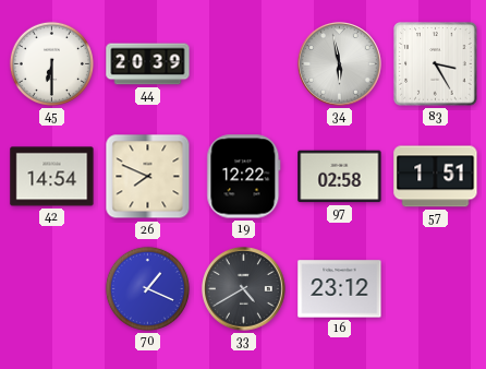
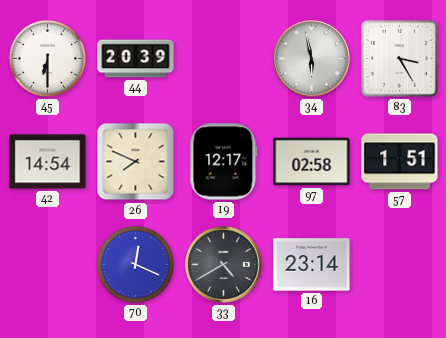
19: 12:22 -> 12:17 (224, 162)
70: 1:19 -> 12:19 (135, 264)
16: 23:12 -> 23:14 (312, 265)
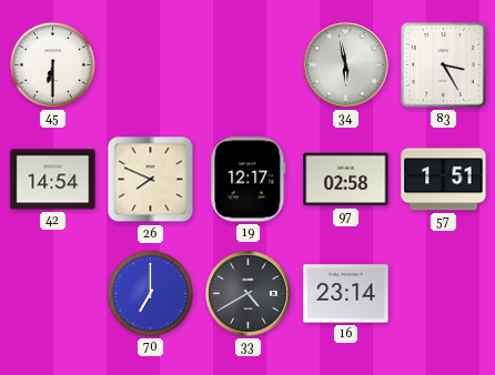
44: 20:39 -> none (136, 59)
70: 12:19 -> 7:00 (150, 293)
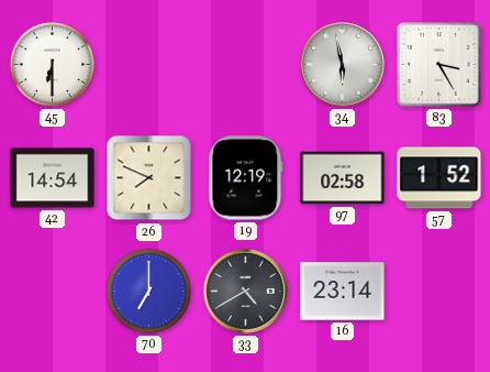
19: 12:17 -> 12:19 (246, 178)
57: 1:51 -> 1:52 (439, 178)
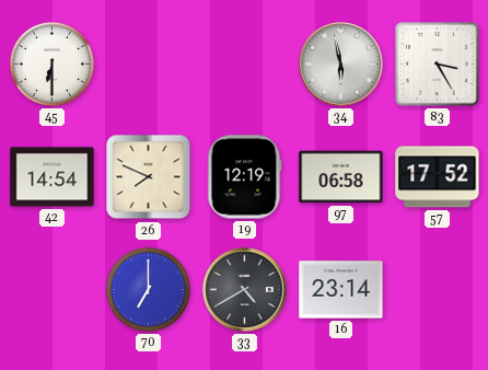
97: 02:58 -> 06:58 (341, 177)
57: 1:52 -> 17:52 (438, 177)
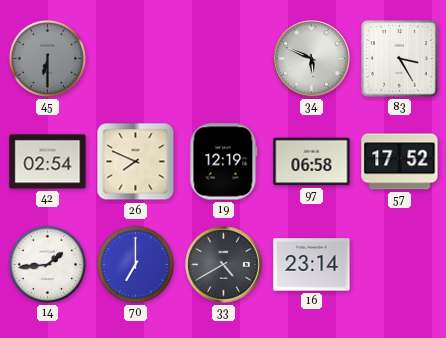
45 dial: white -> grey (47, 58)
34: 5:58 -> 5:49 (312, 59)
42: 14:54 -> 02:54 (48, 162)
14: none -> 1:44 (47, 264)
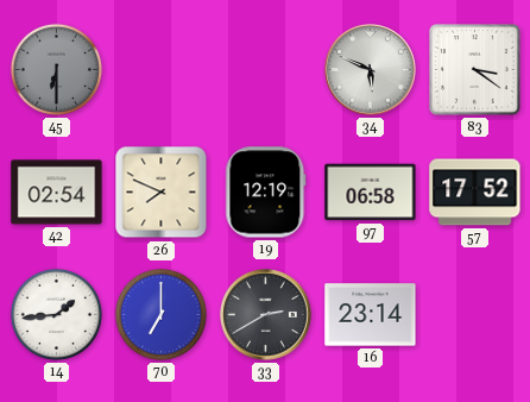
83: 3:25 -> 3:21 (475, 70)
33: 4:40 -> 2:40 (266, 315)
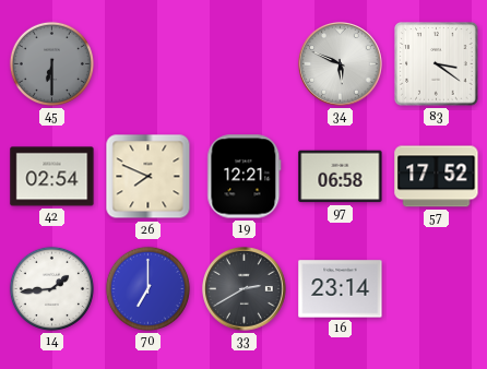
19: 12:19 -> 12:21 (245, 177)
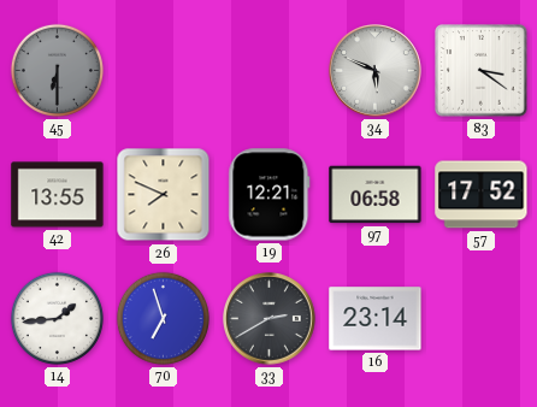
42: 02:54 -> 13:55 (58, 195)
70: 7:00 -> 6:57 (163, 318)
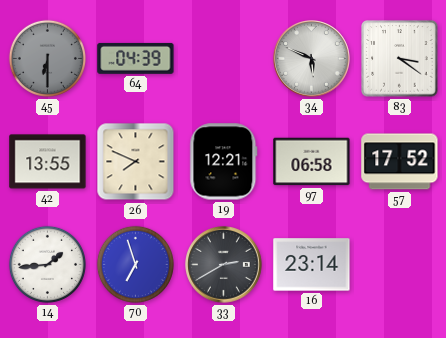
64: none -> 04:39 (136, 58)
